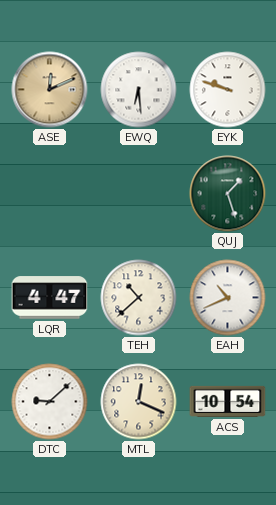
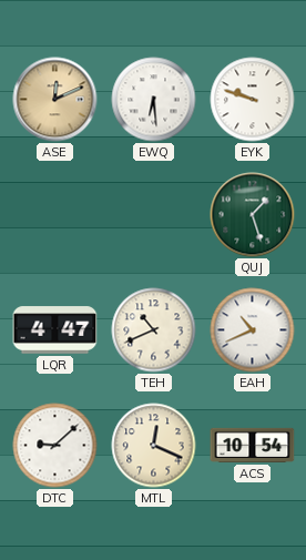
TEH: 10:38 -> 10:41 (154, 330)
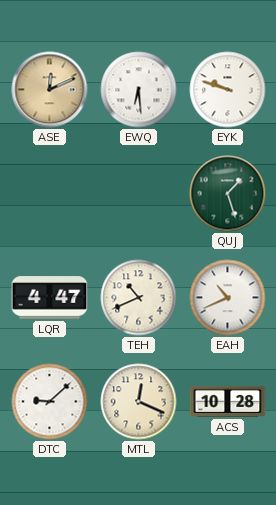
ACS: 10:54 -> 10:28 (228, 401)
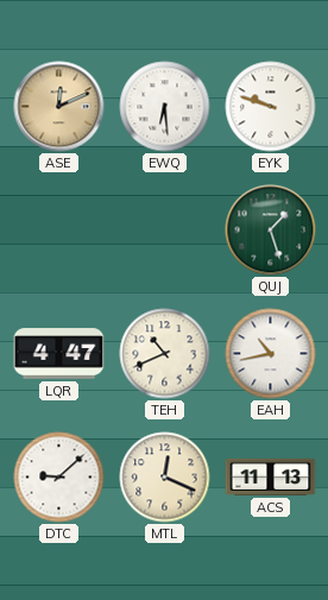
EAH: 10:41 -> 10:43 (271, 354)
ACS: 10:28 -> 11:13 (271, 476)
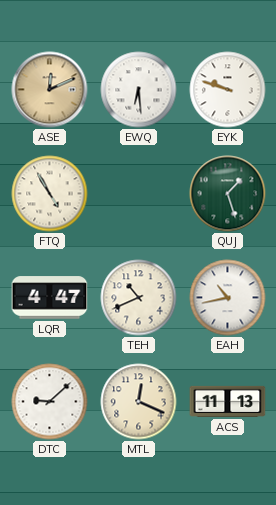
FTQ: none -> 4:55 (50, 194)
